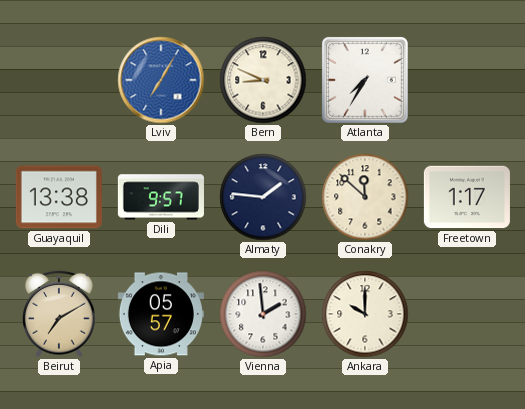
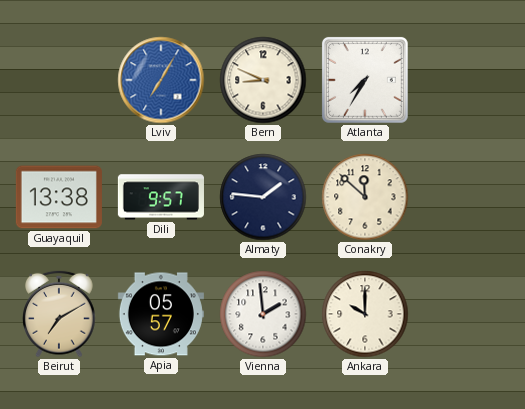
Freetown: 1:17 -> none (467, 197)
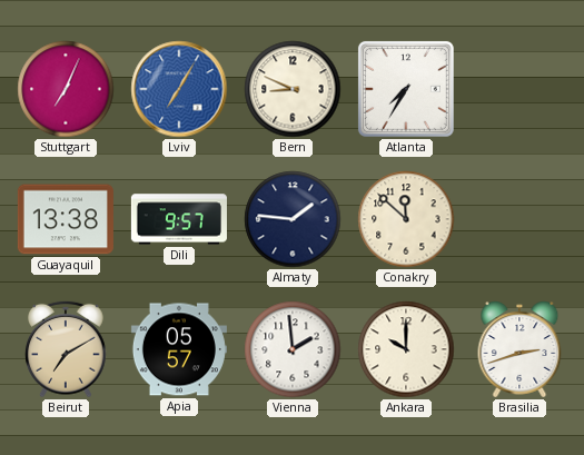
Stuttgart: none -> 7:04 (66, 89)
Brasilia: none -> 2:42 (519, 349)
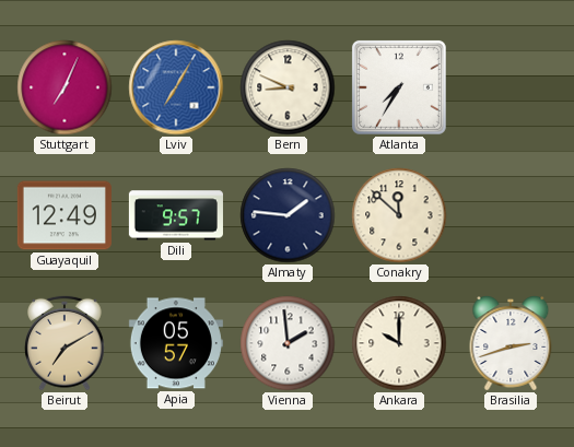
Guayaquil: 13:38 -> 12:49 (65, 215)
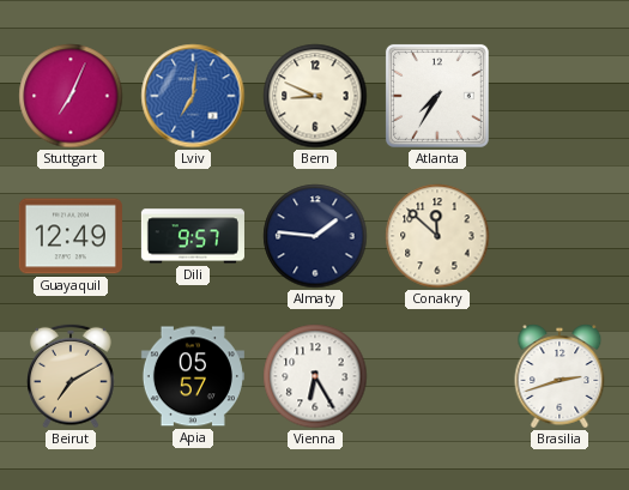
Lviv: 7:05 -> 7:01 (193, 96)
Vienna: 1:59 -> 6:25 (315, 376)
Ankara: 10:00 -> none (399, 343)
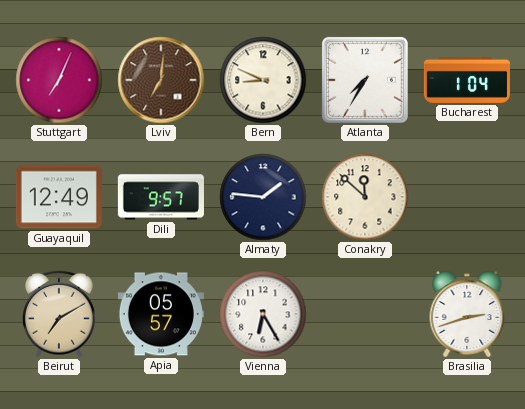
Lviv dial: blue -> brown (161, 80)
Bucharest: none -> 1:04 (467, 80)
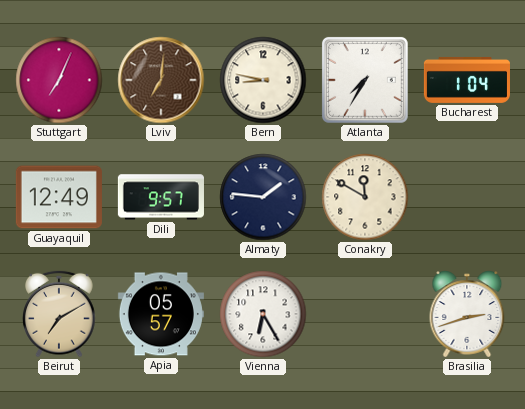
Bern: 8:49 -> 8:47 (263, 80)
Conakry: 11:52 -> 11:50 (365, 197)
